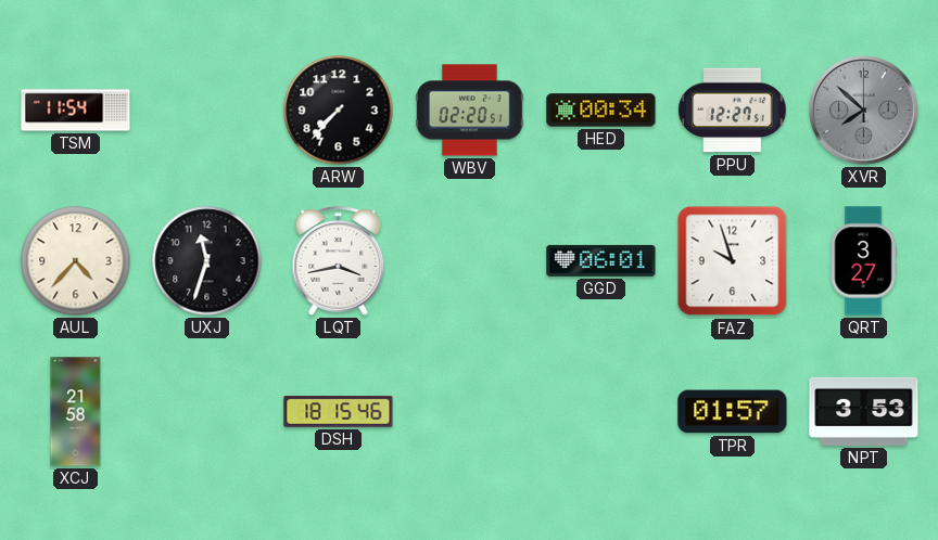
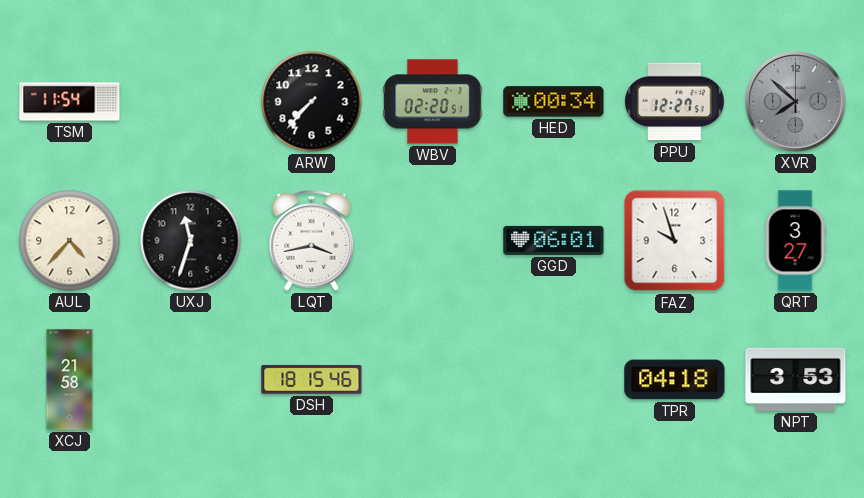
TPR: 01:57 -> 04:18 (675, 380)
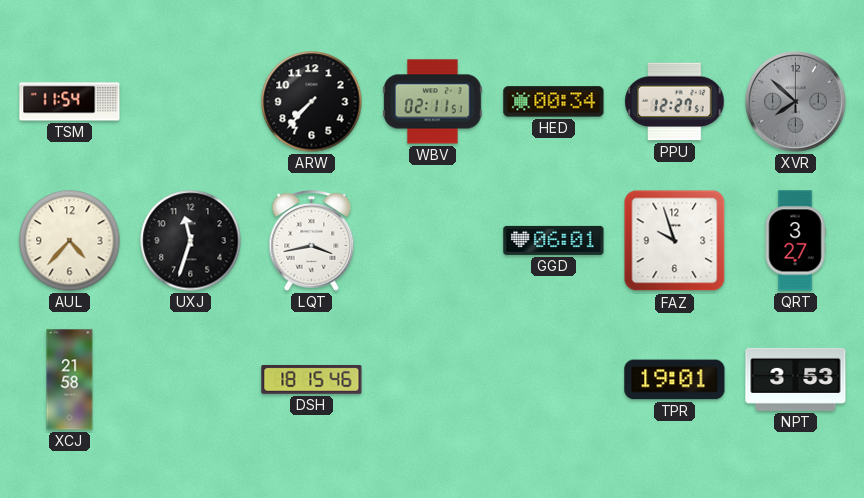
WBV: 02:20 -> 02:11 (433, 102)
TPR: 04:18 -> 19:01 (675, 380)
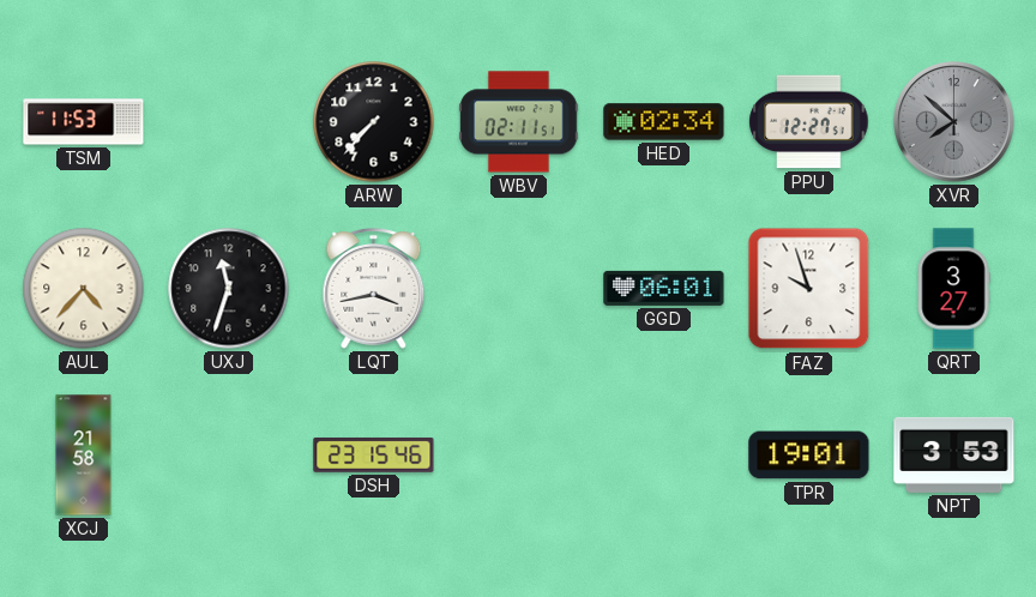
TSM: 11:54 -> 11:53 (84, 122)
HED: 00:34 -> 02:34 (664, 122)
DSH: 18:15 -> 23:15 (374, 456)
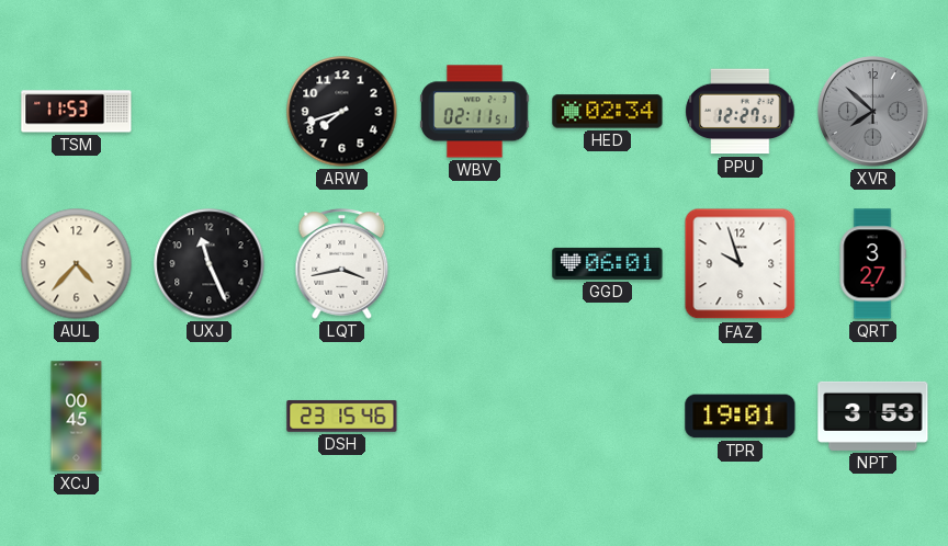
ARW: 7:37 -> 7:42 (342, 112)
UXJ: 11:33 -> 11:26 (210, 264)
XCJ: 21:58 -> 00:45 (77, 417)
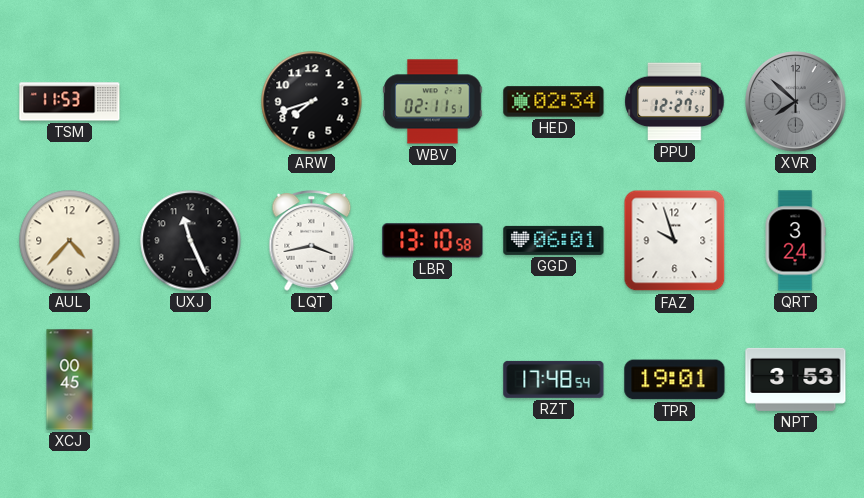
LBR: none -> 13:10 (433, 241)
QRT: 3:27 -> 3:24 (795, 241)
DSH: 23:15 -> none (342, 417)
RZT: none -> 17:48 (554, 379)
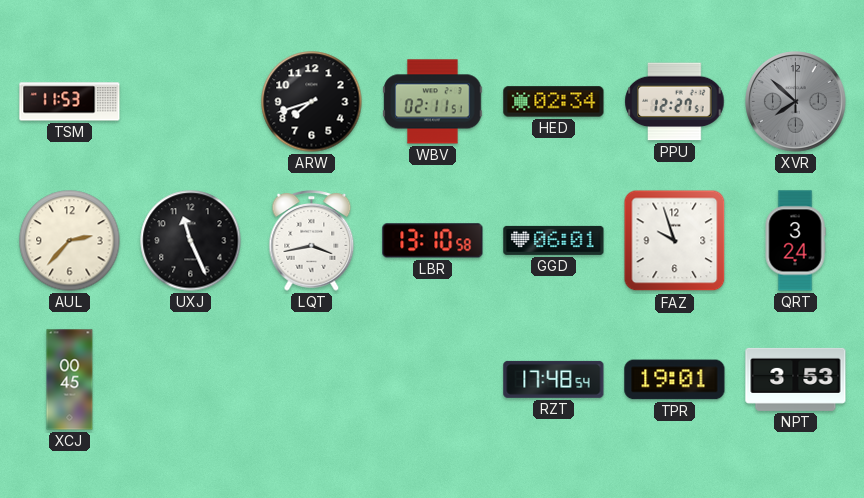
AUL: 4:37 -> 2:37 (70, 241)
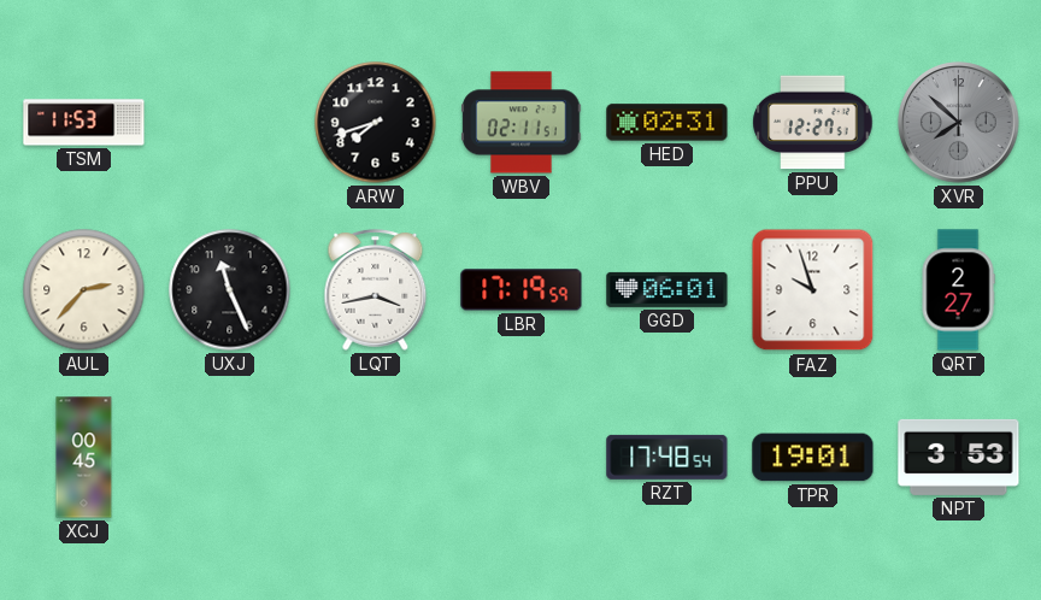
HED: 02:34 -> 02:31 (667, 123)
LBR: 13:10 -> 17:19 (522, 290)
QRT: 3:24 -> 2:27 (958, 290)
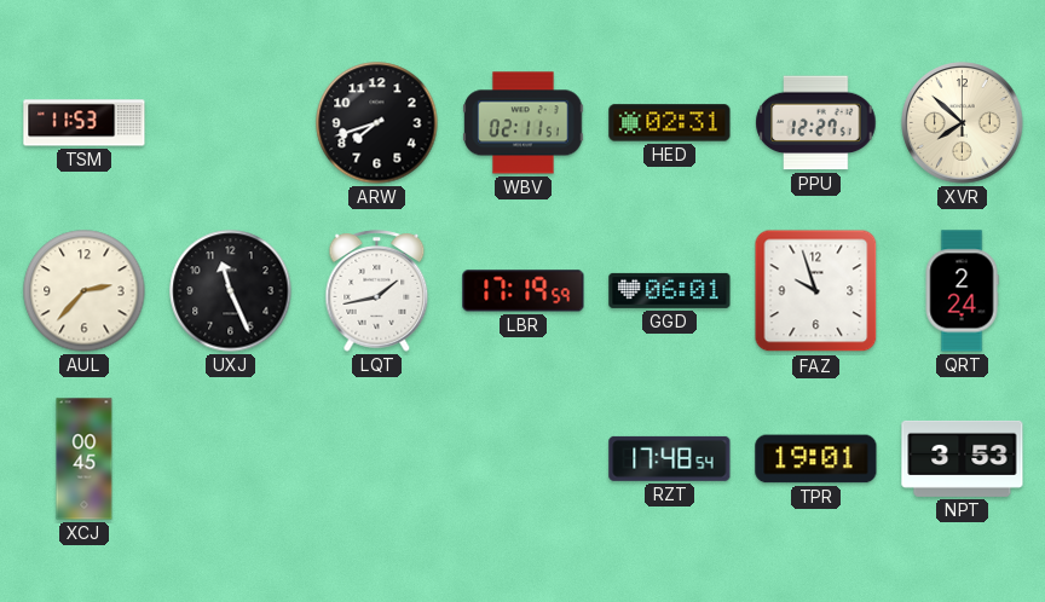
XVR dial: grey -> cream (963, 123)
LQT: 3:43 -> 1:43 (377, 291)
QRT: 2:27 -> 2:24 (962, 291)
